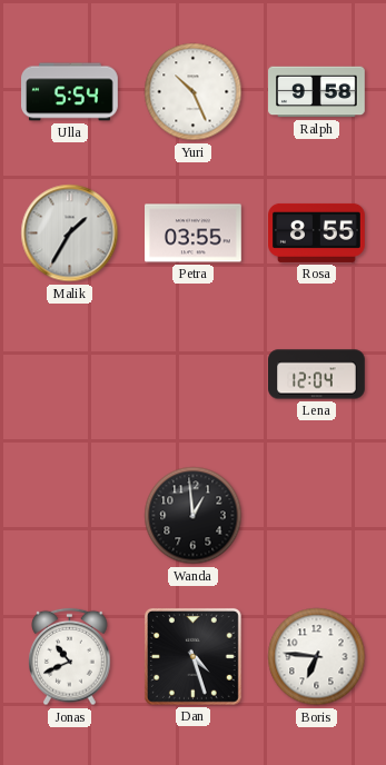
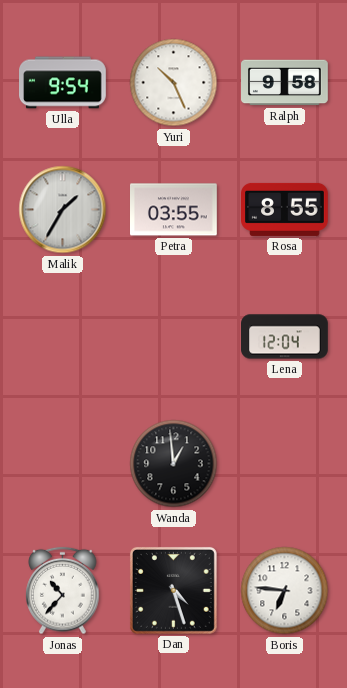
Ulla: 5:54 -> 9:54 (63, 83)
Jonas: 10:41 -> 10:37 (63, 591)
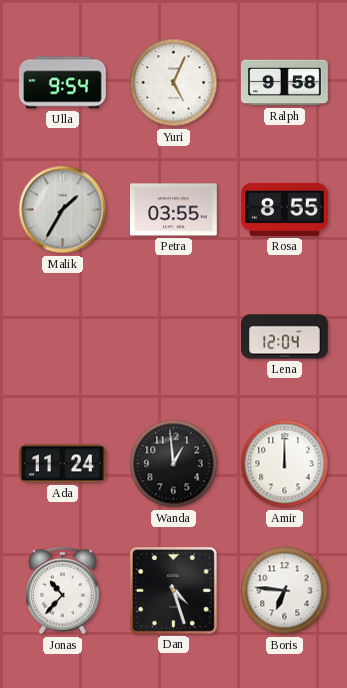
Yuri: 10:26 -> 5:04 (174, 83)
Ada: none -> 11:24 (63, 464)
Amir: none -> 12:00 (285, 464)
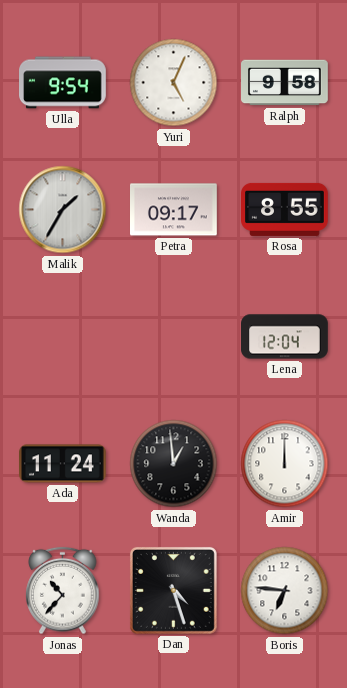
Petra: 03:55 -> 09:17 (174, 210)
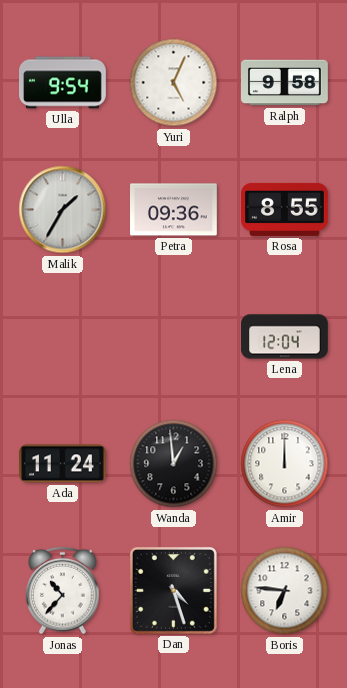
Petra: 09:17 -> 09:36 (174, 210)
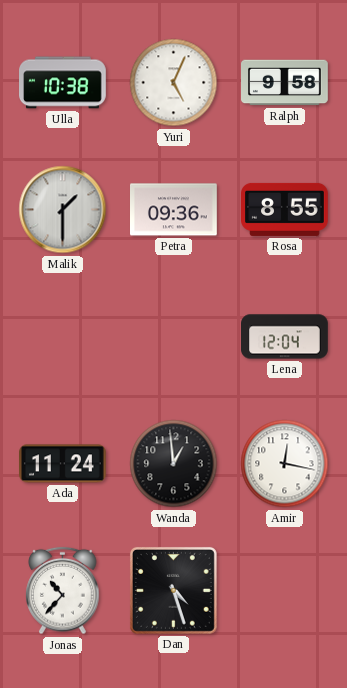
Ulla: 9:54 -> 10:38 (63, 83)
Malik: 1:35 -> 1:30 (63, 210)
Amir: 12:00 -> 12:17 (285, 464)
Boris: 6:46 -> none (285, 591)
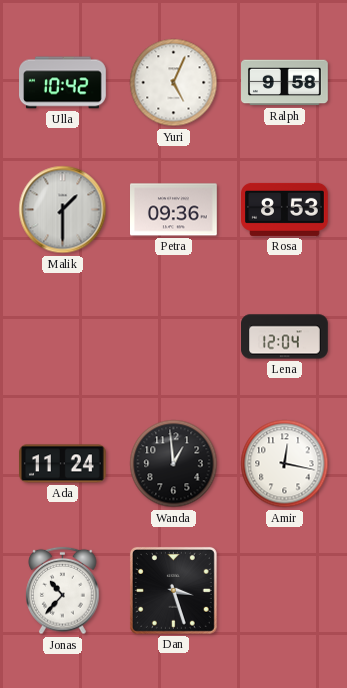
Ulla: 10:38 -> 10:42 (63, 83)
Rosa: 8:55 -> 8:53 (285, 209)
Dan: 4:27 -> 3:27 (173, 590)
